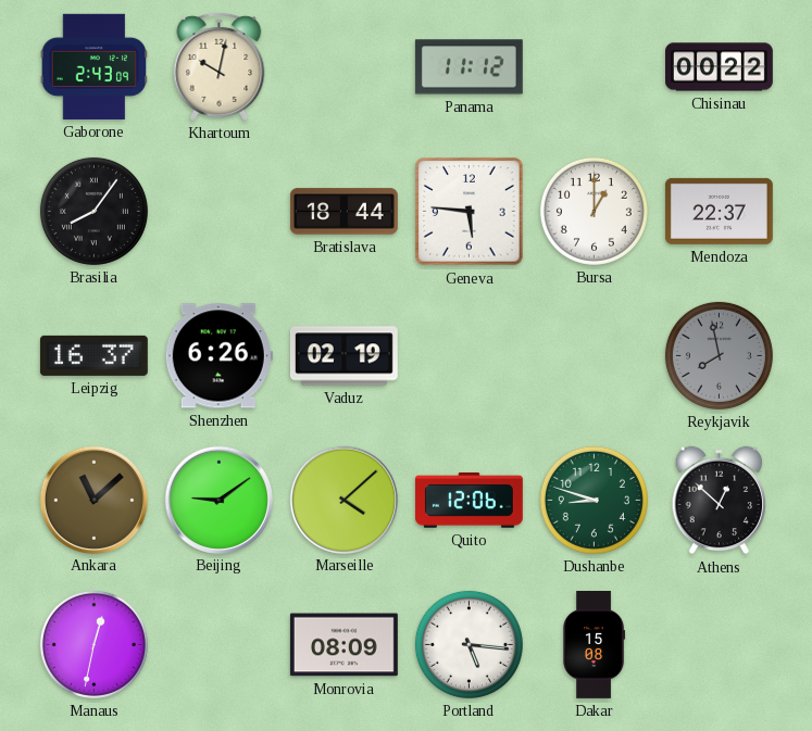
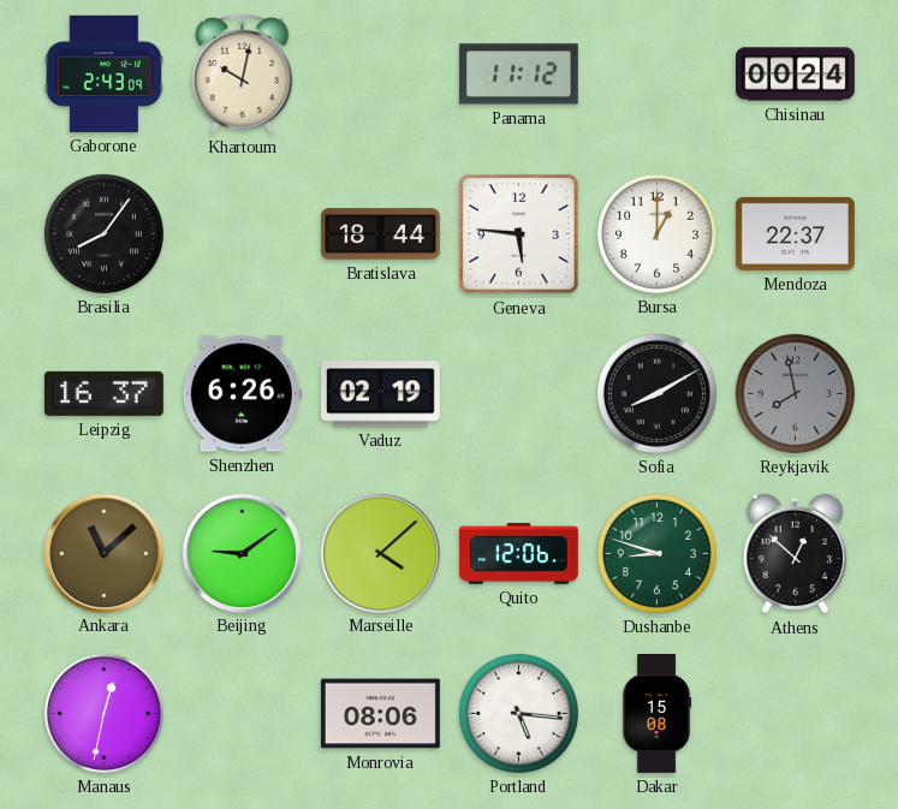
Chisinau: 00:22 -> 00:24 (796, 75)
Sofia: none -> 8:10 (656, 393)
Monrovia: 08:09 -> 08:06 (380, 714)
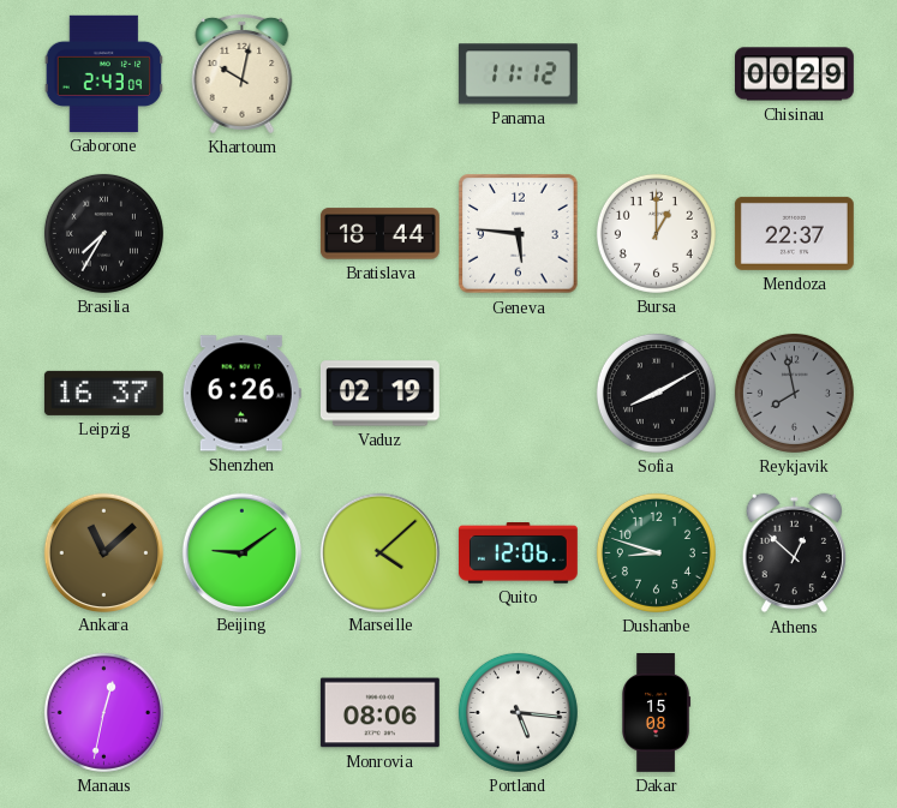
Chisinau: 00:24 -> 00:29 (795, 74)
Brasilia: 8:06 -> 7:35 (103, 233)
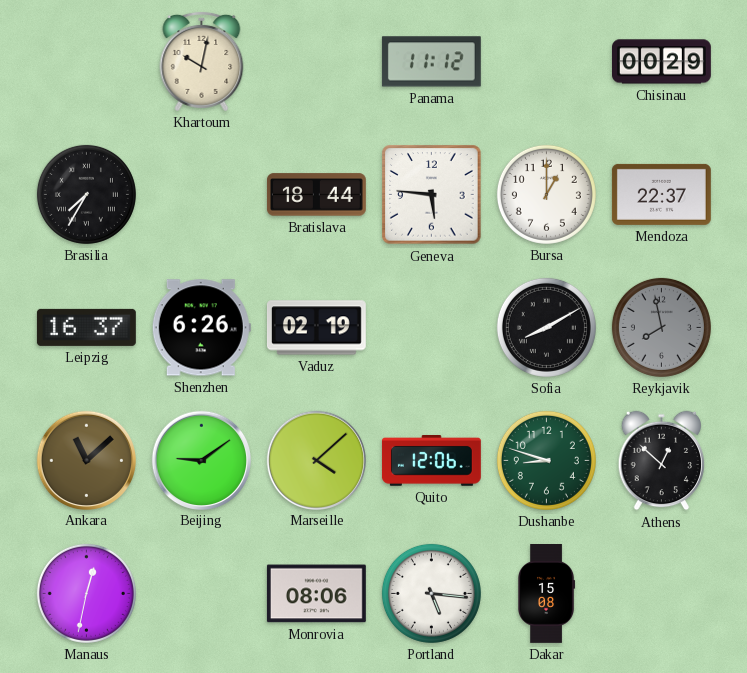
Gaborone: 2:43 -> none (104, 73)
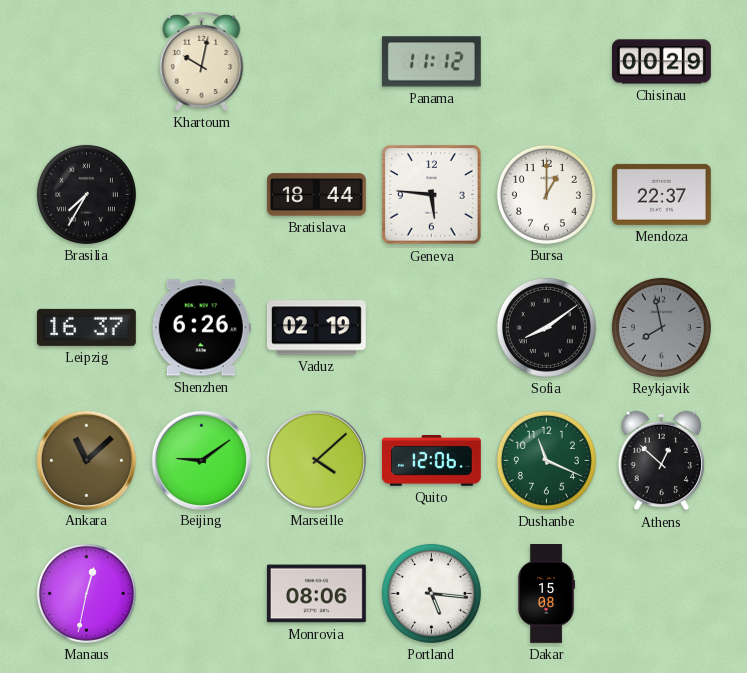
Sofia: 8:10 -> 8:09 (546, 327)
Dushanbe: 8:48 -> 11:19 (546, 460)
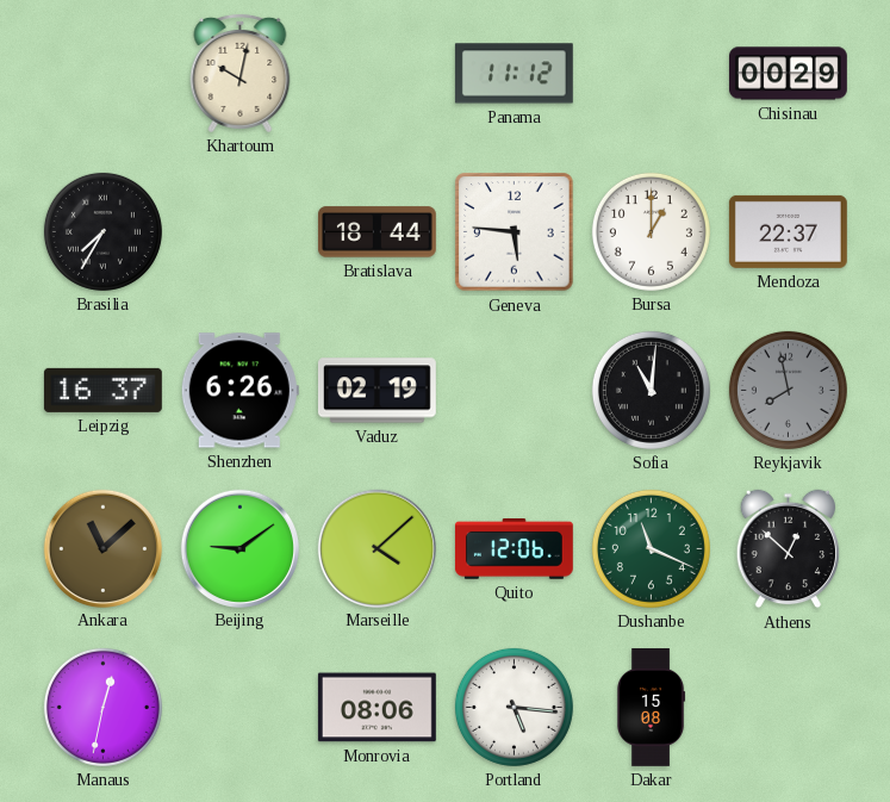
Sofia: 8:09 -> 11:01 (651, 390)
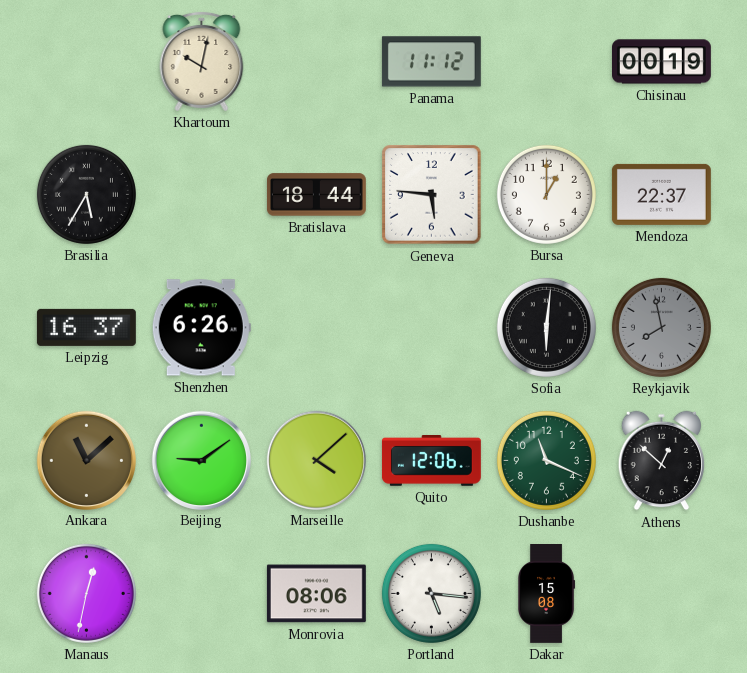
Chisinau: 00:29 -> 00:19 (662, 62)
Brasilia: 7:35 -> 5:35 (86, 194)
Vaduz: 02:19 -> none (376, 391)
Sofia: 11:01 -> 6:01 (546, 327)
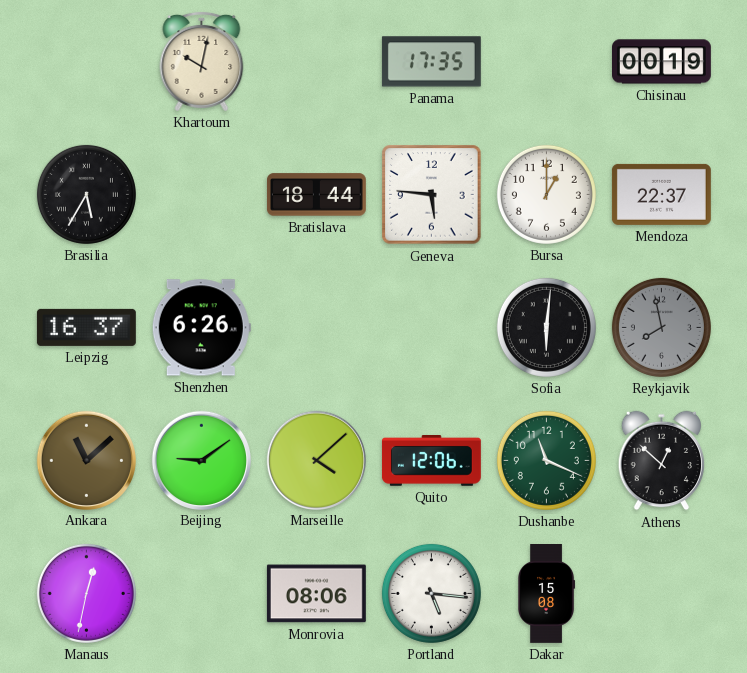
Panama: 11:12 -> 17:35 (431, 62)
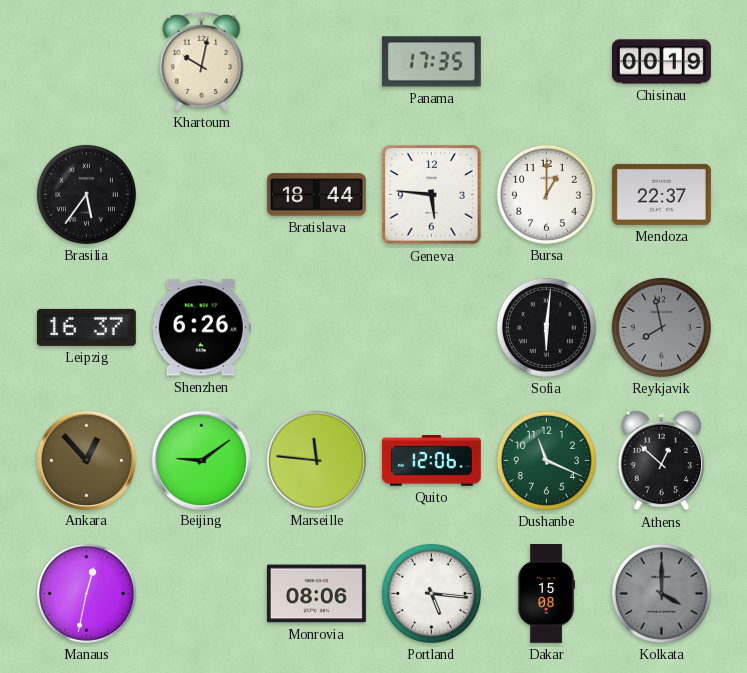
Brasilia: 5:35 -> 5:36 (86, 194)
Ankara: 11:08 -> 12:53 (86, 460)
Marseille: 4:08 -> 11:46 (316, 460)
Kolkata: none -> 4:00 (661, 593)
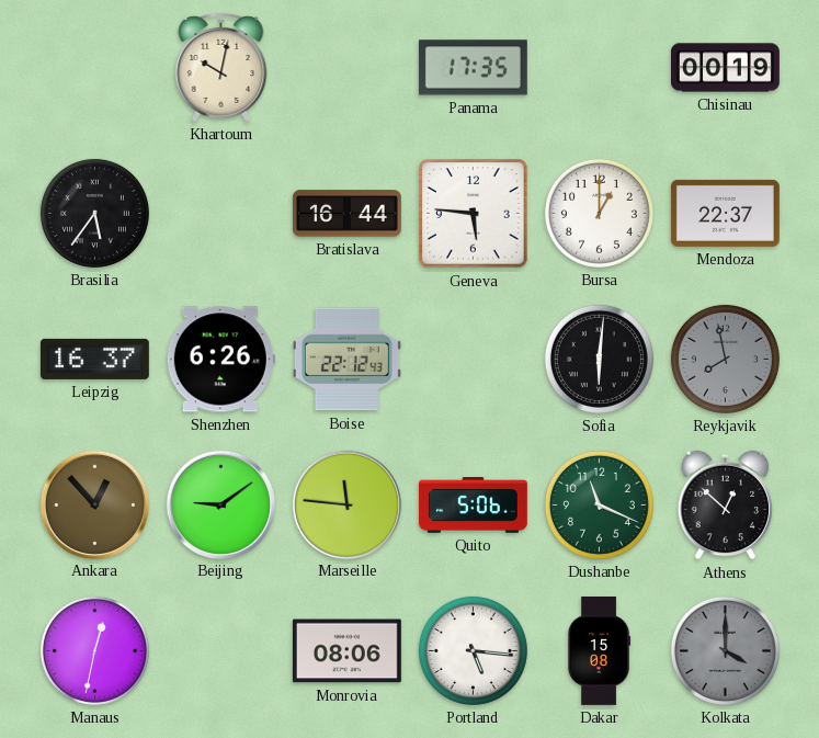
Bratislava: 18:44 -> 16:44 (346, 214)
Boise: none -> 22:12 (346, 360)
Quito: 12:06 -> 5:06 (473, 506)
